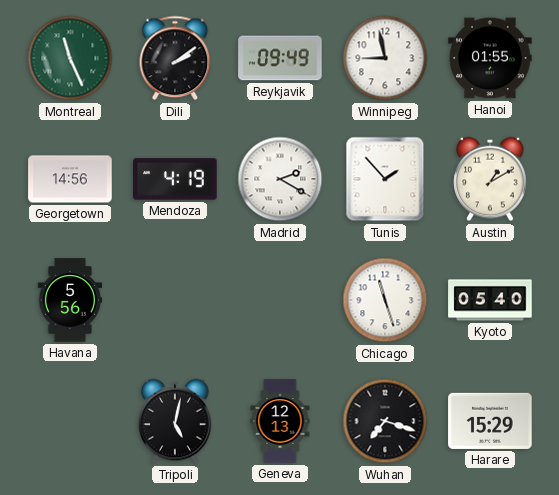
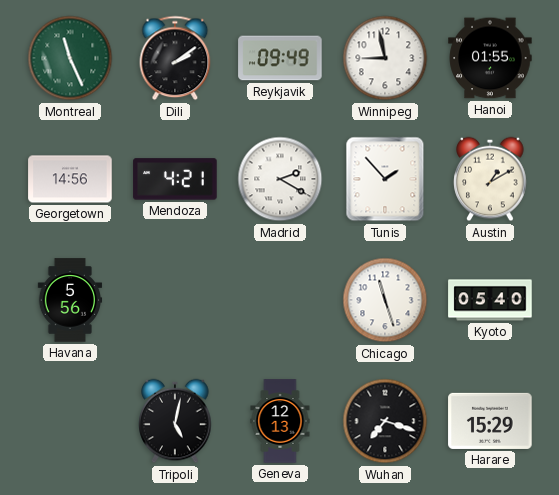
Mendoza: 4:19 -> 4:21 (175, 179)
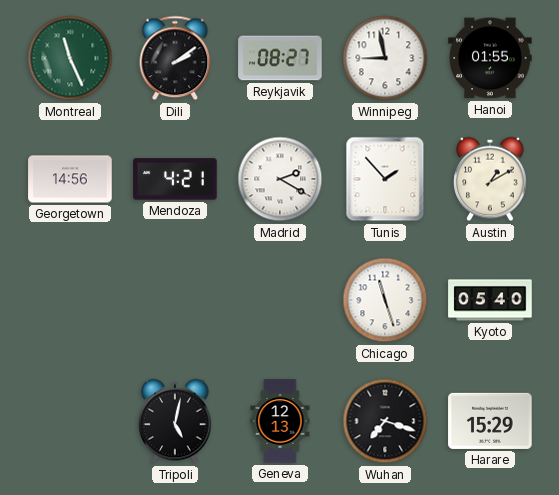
Reykjavik: 09:49 -> 08:27 (280, 58)
Havana: 5:56 -> none (70, 300)
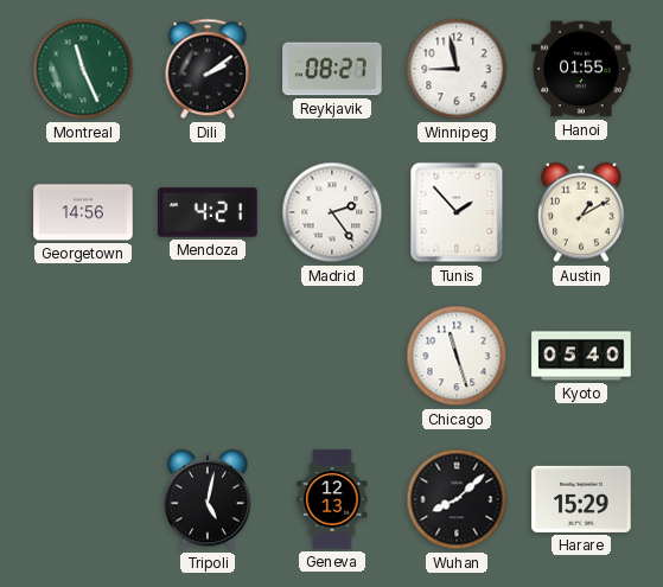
Madrid: 2:20 -> 2:24 (332, 212)
Wuhan: 7:18 -> 8:08 (457, 499)
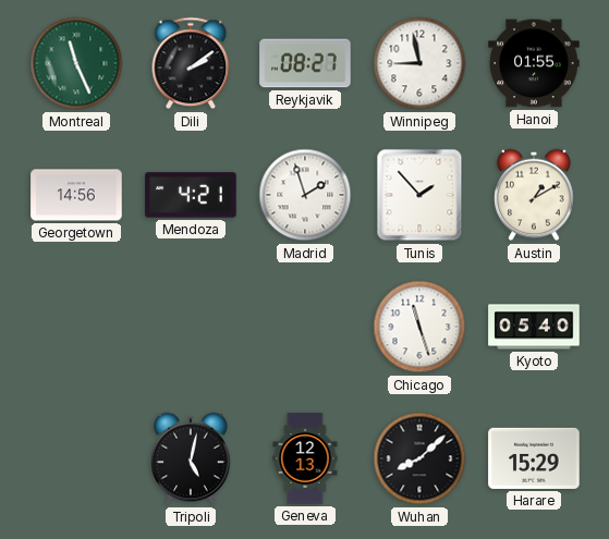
Madrid: 2:24 -> 1:57 (305, 195)
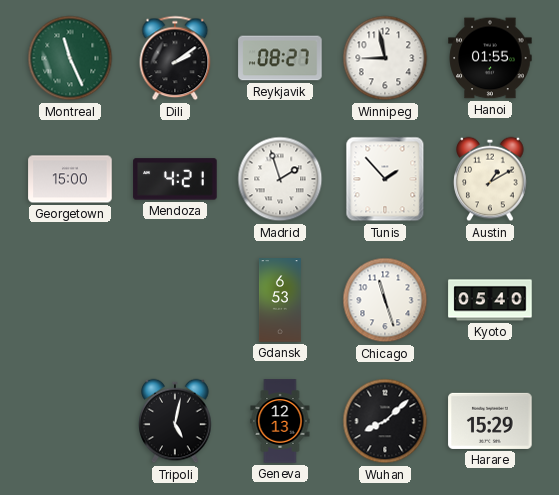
Georgetown: 14:56 -> 15:00 (70, 179)
Gdansk: none -> 6:53 (280, 300)
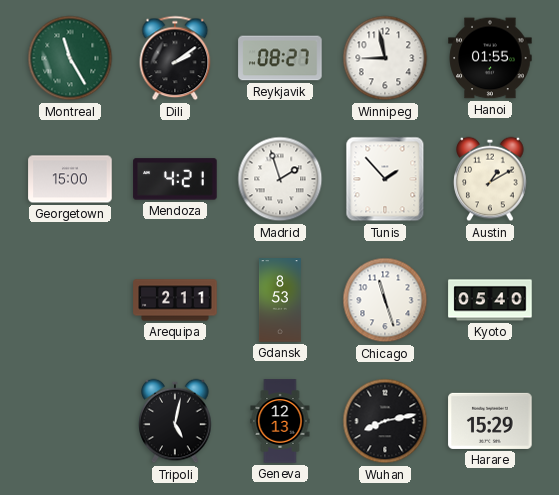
Montreal: 11:26 -> 11:25 (70, 58)
Arequipa: none -> 2:11 (175, 300)
Gdansk: 6:53 -> 8:53 (280, 300)
Wuhan: 8:08 -> 8:13 (385, 421)
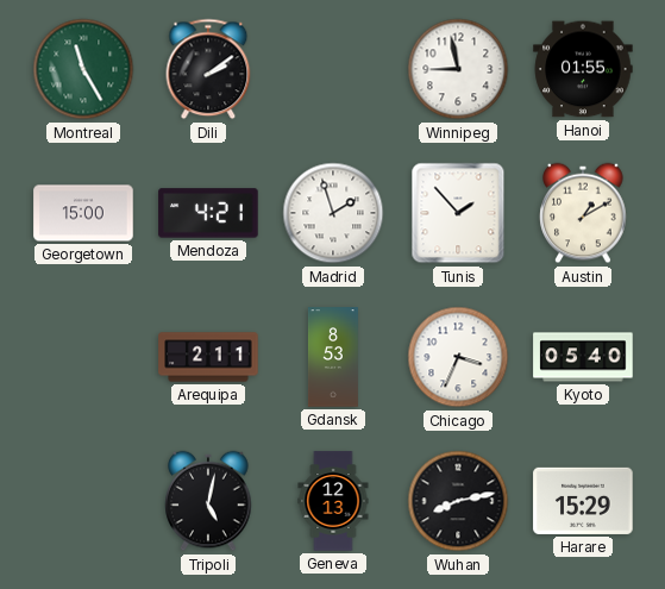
Reykjavik: 08:27 -> none (280, 58)
Chicago: 11:27 -> 3:34 (458, 357)
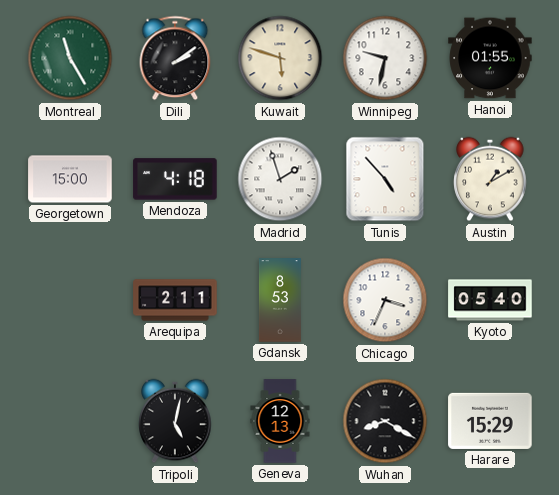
Kuwait: none -> 5:48 (280, 58)
Winnipeg: 8:58 -> 9:32 (385, 58)
Mendoza: 4:21 -> 4:18 (175, 179)
Tunis: 1:53 -> 4:53 (385, 179)
Wuhan: 8:13 -> 8:20 (385, 421)
